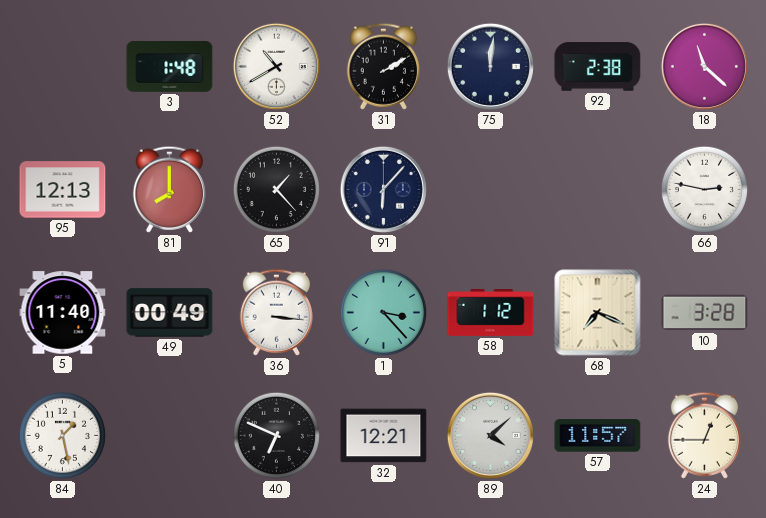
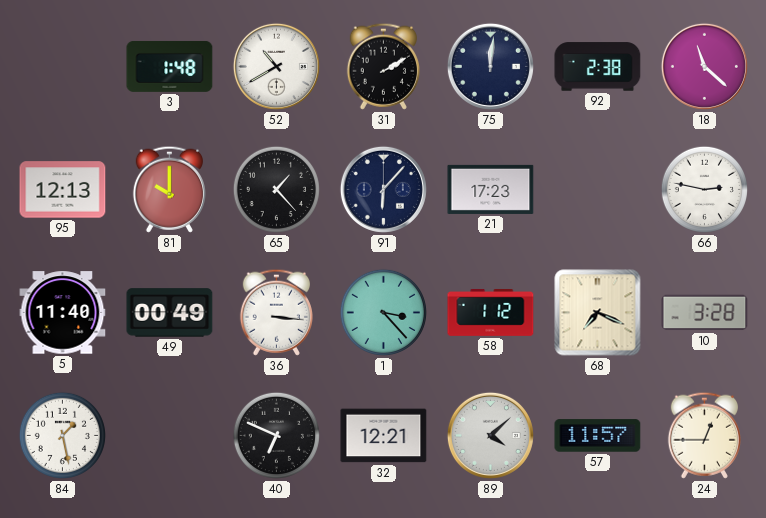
81: 8:00 -> 10:00 (169, 189)
21: none -> 17:23 (491, 189)
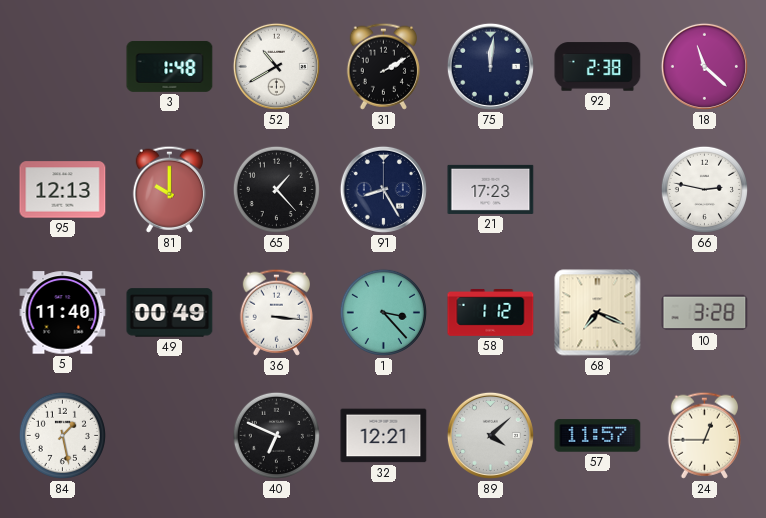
91: 6:07 -> 8:25 (383, 189)
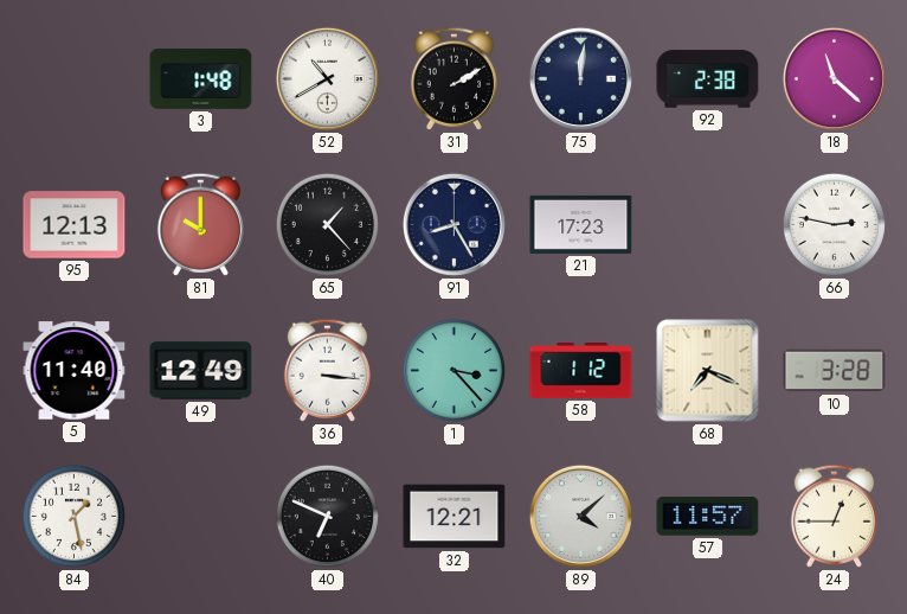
49: 00:49 -> 12:49 (201, 371)
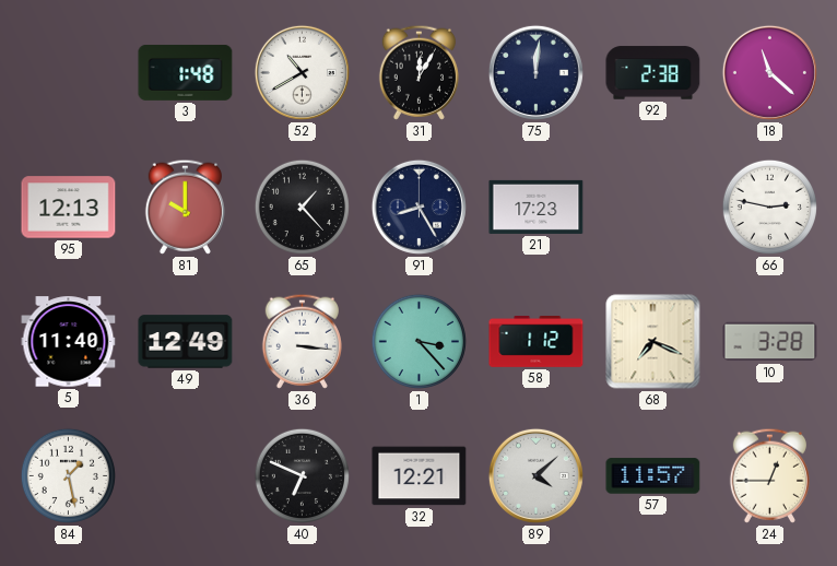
31: 2:10 -> 12:05 (418, 72)
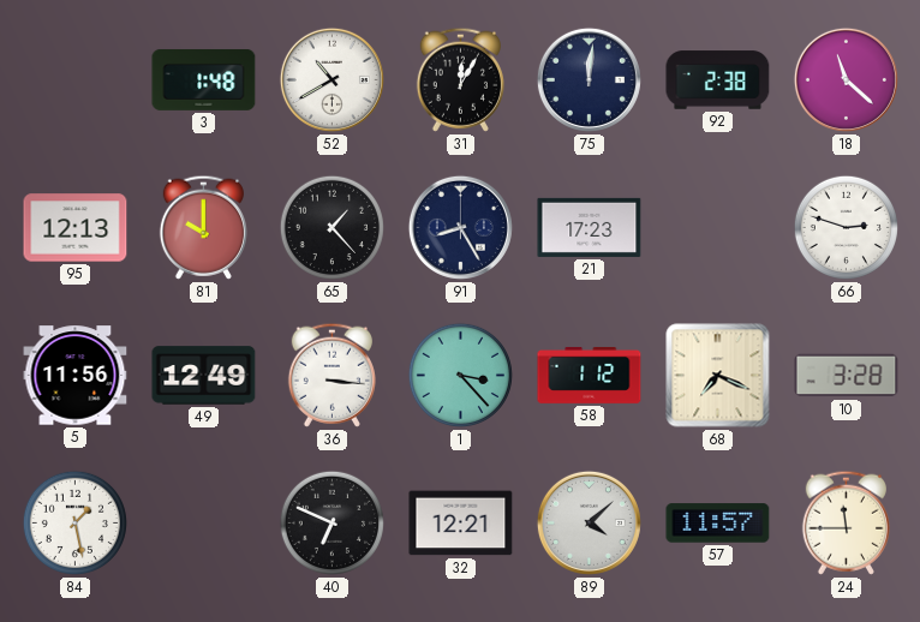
66: 2:47 -> 2:48 (846, 227)
5: 11:40 -> 11:56 (76, 376)
24: 12:45 -> 11:45 (846, 522)
